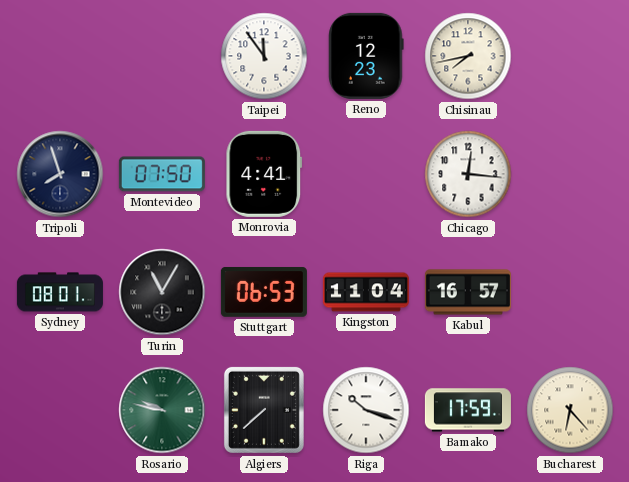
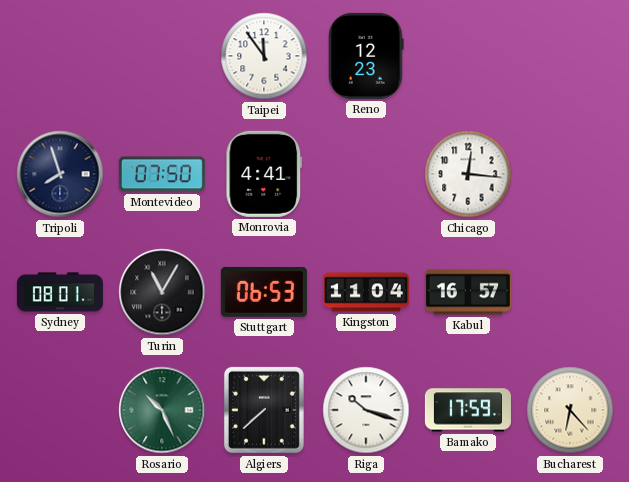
Chisinau: 7:43 -> none (468, 56)
Rosario: 9:47 -> 10:26 (162, 410)
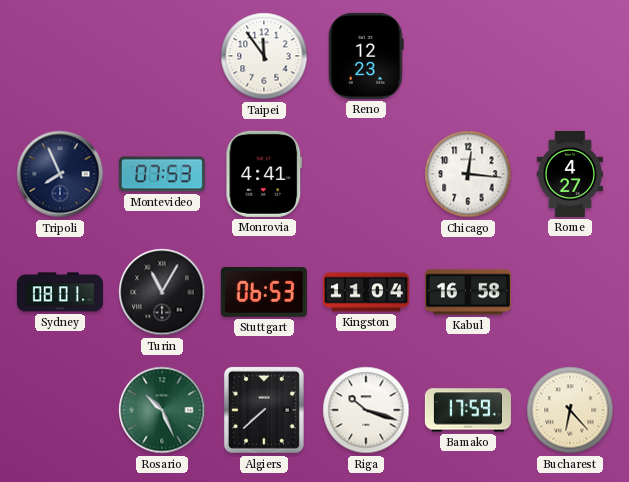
Tripoli: 7:57 -> 7:56 (60, 174)
Montevideo: 07:50 -> 07:53 (162, 174)
Rome: none -> 4:27 (570, 174)
Kabul: 16:57 -> 16:58 (468, 292)
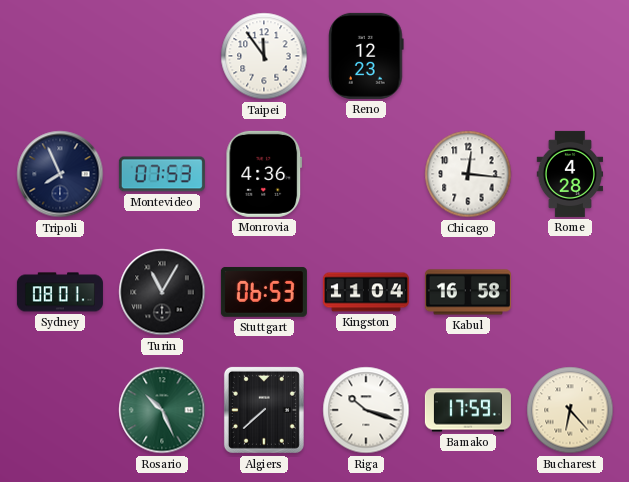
Monrovia: 4:41 -> 4:36 (264, 174)
Rome: 4:27 -> 4:28 (570, 174)
